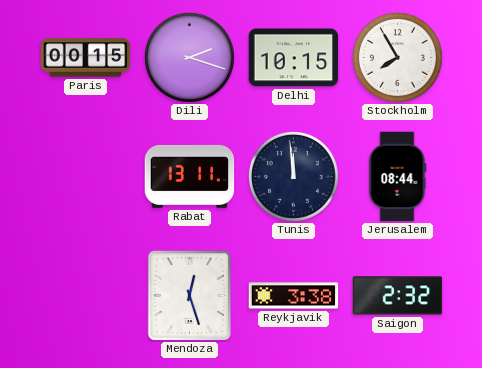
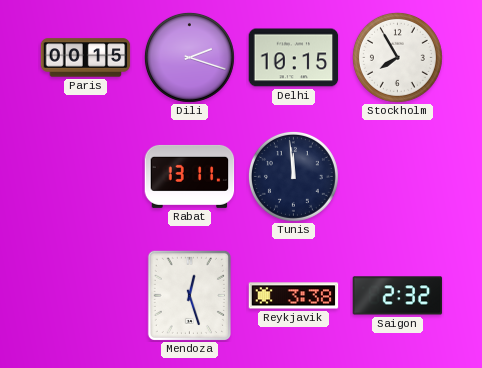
Jerusalem: 08:44 -> none (397, 177)
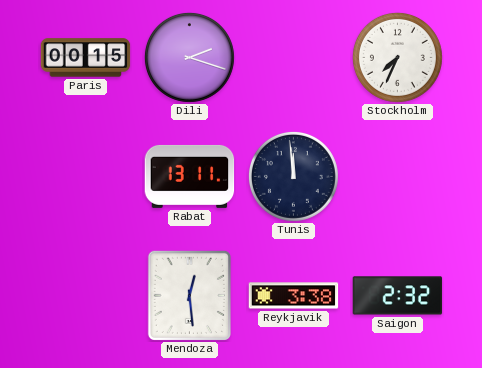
Delhi: 10:15 -> none (294, 58)
Stockholm: 7:55 -> 7:34 (397, 57)
Mendoza: 12:27 -> 12:29 (189, 295)
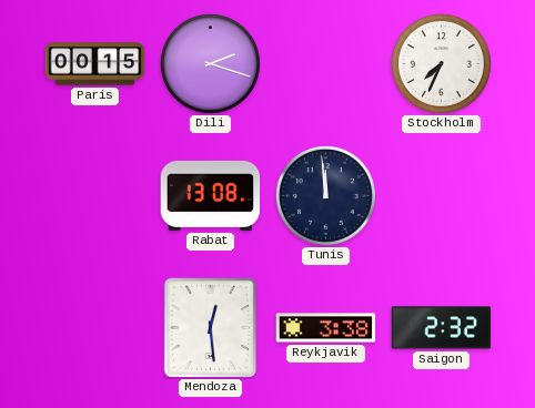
Rabat: 13:11 -> 13:08 (211, 195)
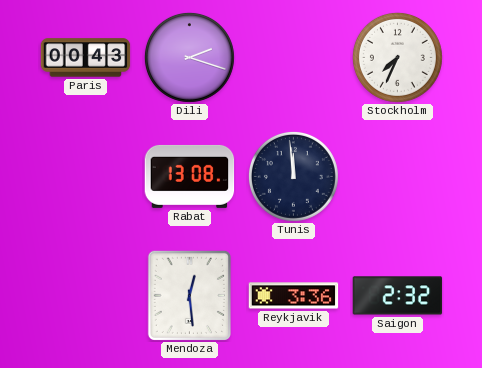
Paris: 00:15 -> 00:43 (86, 58)
Reykjavik: 3:38 -> 3:36 (294, 296)
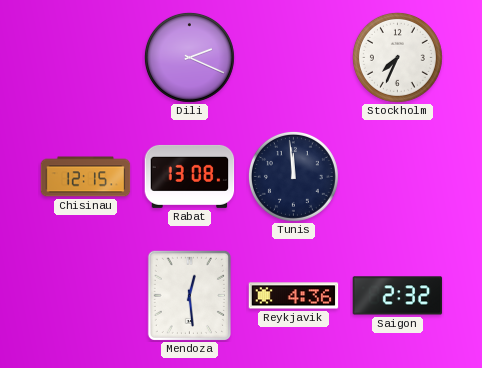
Paris: 00:43 -> none (86, 58)
Dili: 2:18 -> 2:19 (189, 57)
Chisinau: none -> 12:15 (86, 177)
Reykjavik: 3:36 -> 4:36 (294, 296)
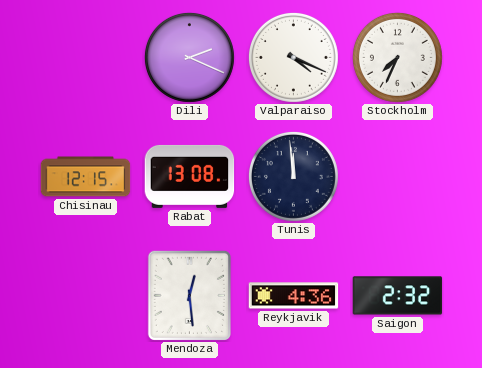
Valparaiso: none -> 4:19 (293, 57)
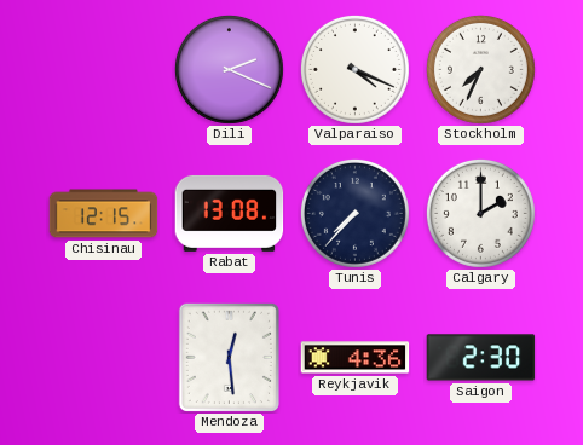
Tunis: 11:59 -> 7:37 (354, 213)
Calgary: none -> 2:00 (480, 213)
Saigon: 2:32 -> 2:30 (481, 358)
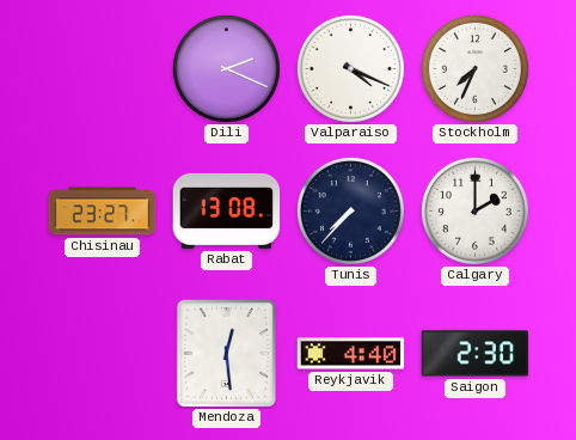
Chisinau: 12:15 -> 23:27 (103, 212)
Reykjavik: 4:36 -> 4:40 (351, 354)
